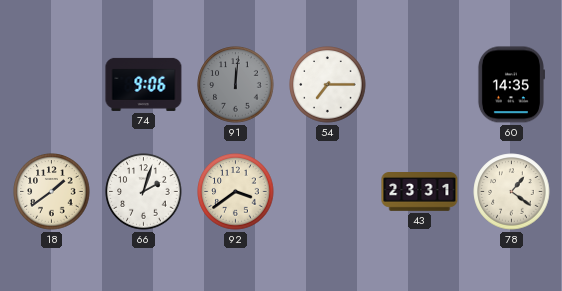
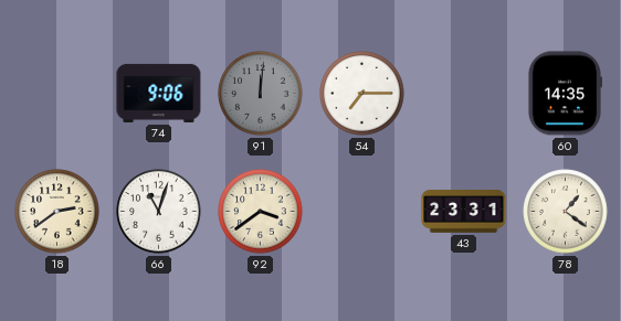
18: 1:39 -> 2:39 (57, 212)
66: 2:03 -> 11:03 (159, 212)
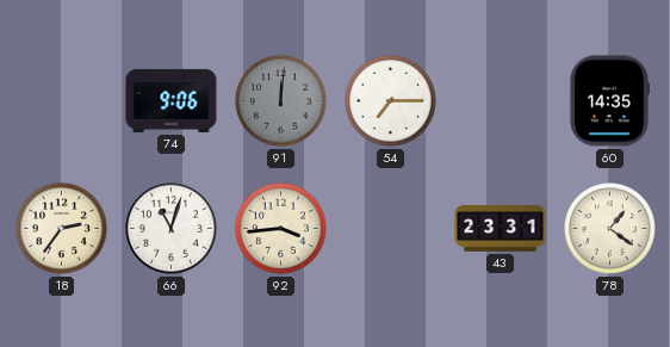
18: 2:39 -> 2:36 (62, 229)
92: 3:39 -> 3:44 (281, 229)
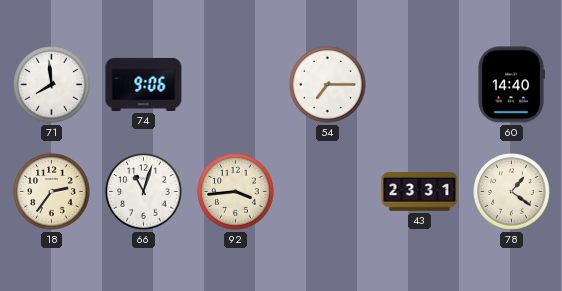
71: none -> 7:59 (52, 85)
91: 12:01 -> none (281, 101)
60: 14:35 -> 14:40 (511, 85)
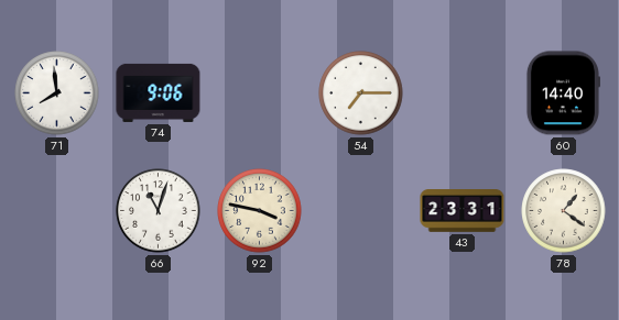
18: 2:36 -> none (52, 192)
92: 3:44 -> 3:47 (260, 211)
